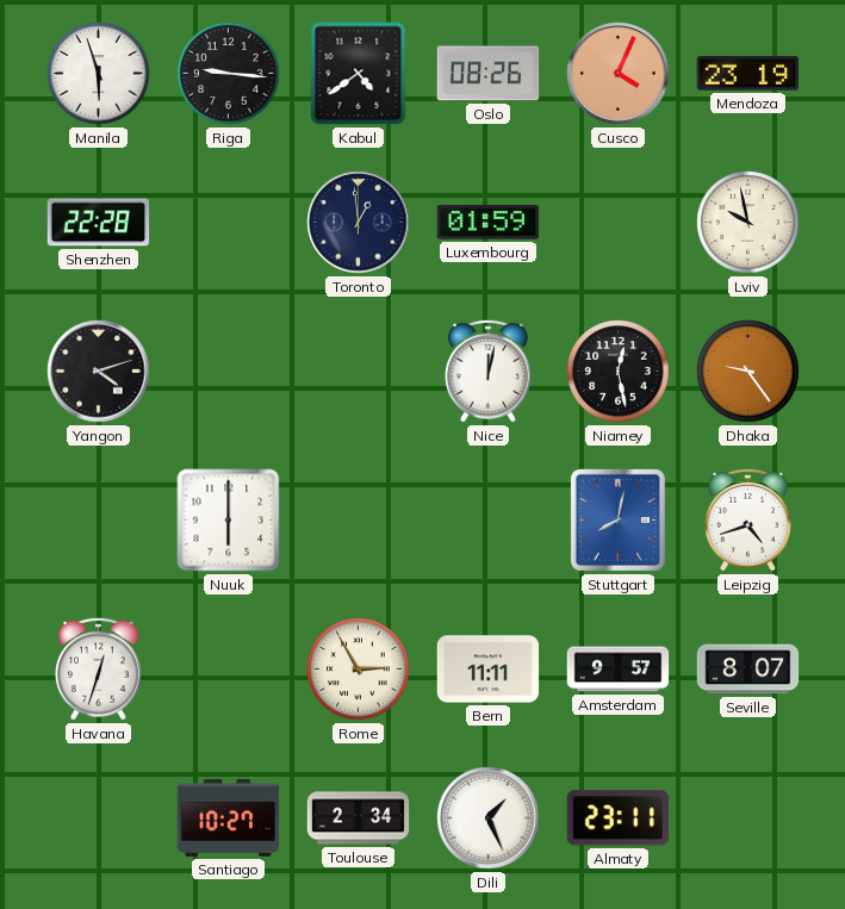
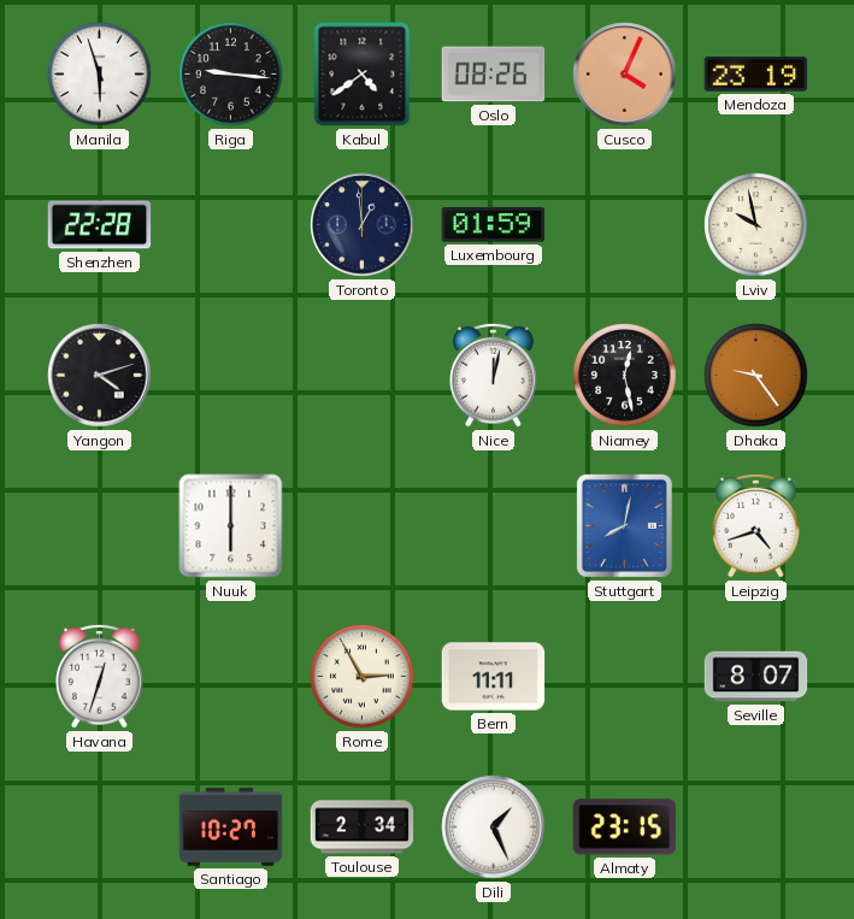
Amsterdam: 9:57 -> none (619, 670)
Almaty: 23:11 -> 23:15 (624, 827)
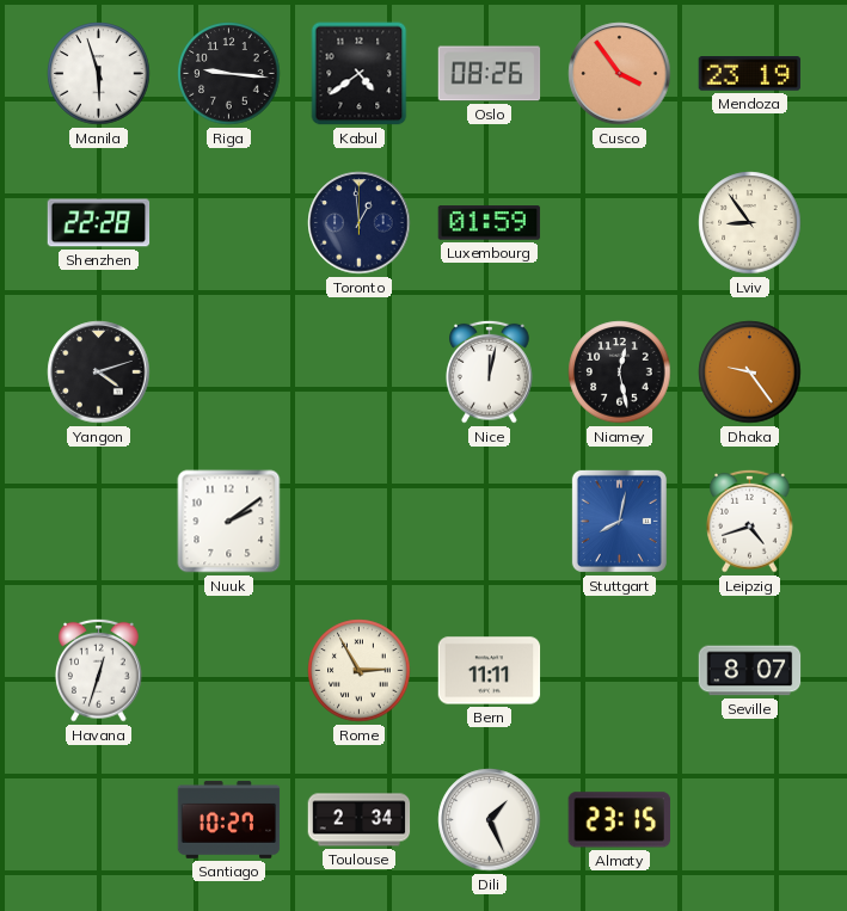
Cusco: 4:04 -> 3:54 (620, 74)
Lviv: 9:58 -> 8:54 (750, 223)
Nuuk: 6:00 -> 2:09 (229, 522)
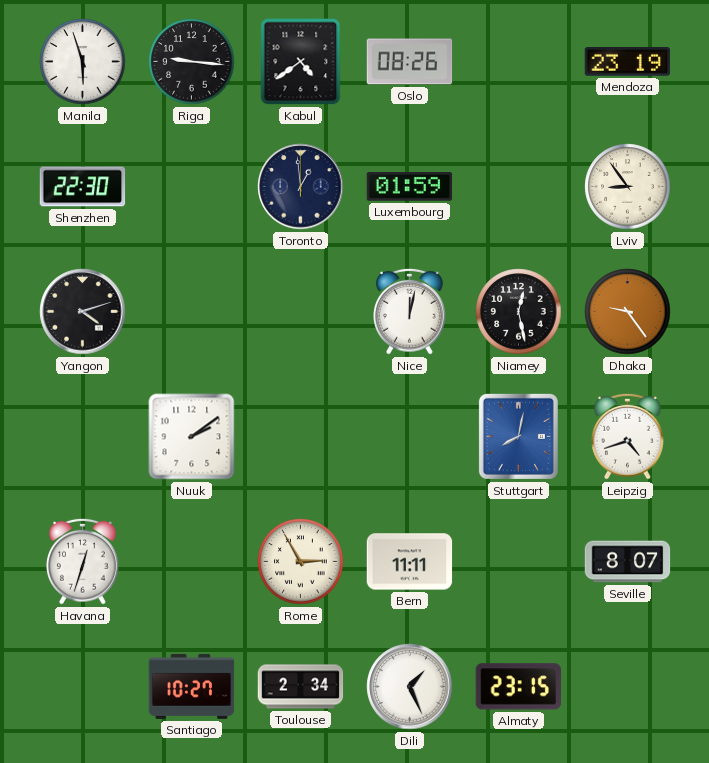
Cusco: 3:54 -> none (620, 74)
Shenzhen: 22:28 -> 22:30 (83, 187)
